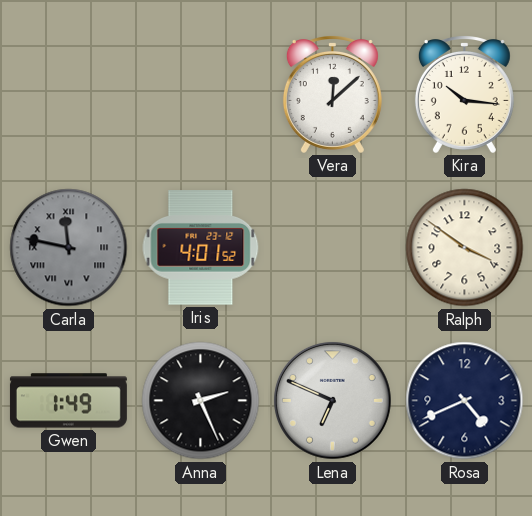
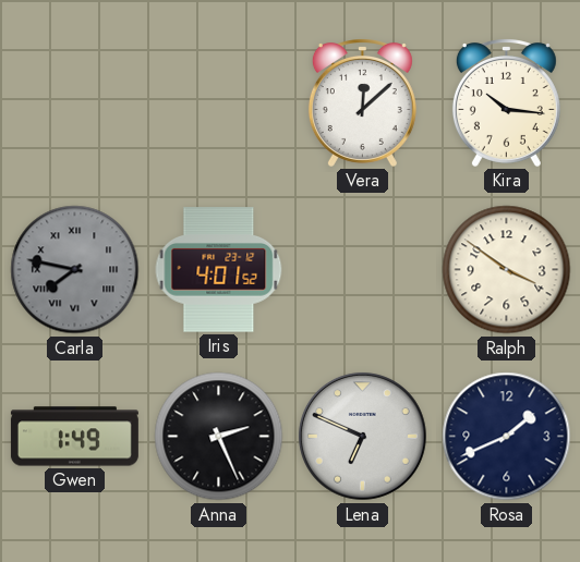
Carla: 11:47 -> 7:47 (75, 270)
Rosa: 4:41 -> 1:41 (507, 437)
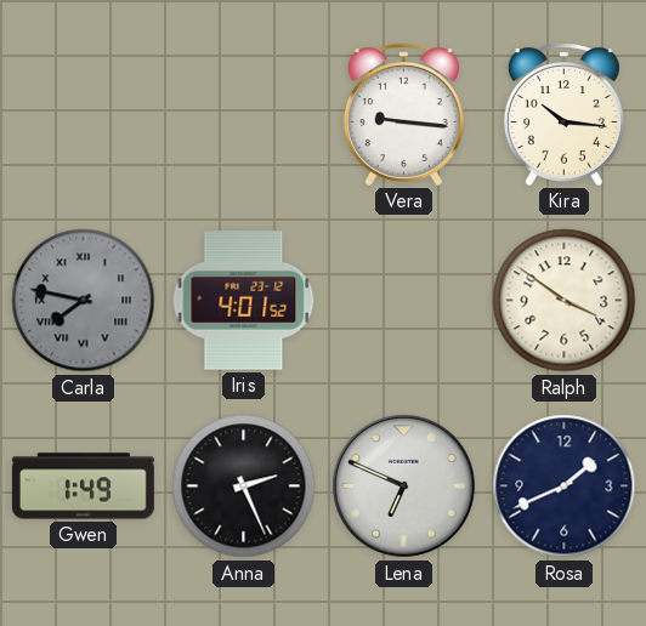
Vera: 12:08 -> 9:16 (403, 115)
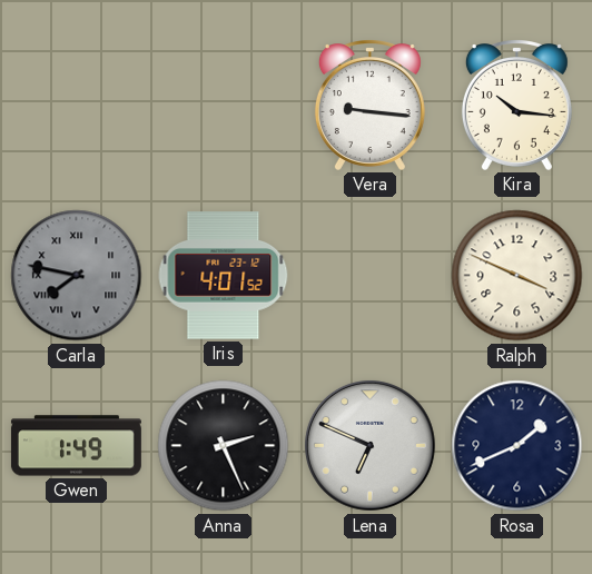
Ralph: 3:51 -> 3:49 (517, 276)
